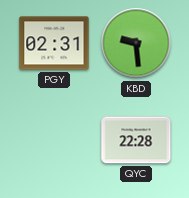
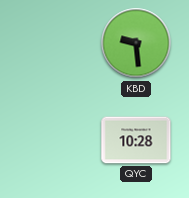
PGY: 02:31 -> none (54, 43)
QYC: 22:28 -> 10:28 (136, 140)
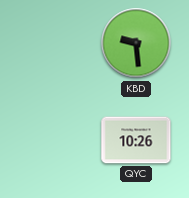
QYC: 10:28 -> 10:26 (136, 140)
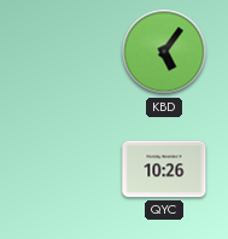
KBD: 9:29 -> 5:06 (164, 52)
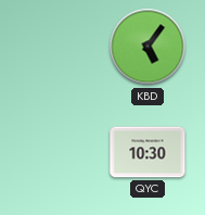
QYC: 10:26 -> 10:30 (148, 152)
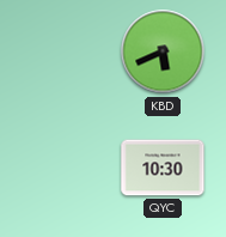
KBD: 5:06 -> 5:41 (163, 51)
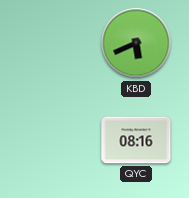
QYC: 10:30 -> 08:16 (136, 140)
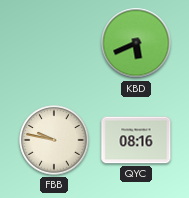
FBB: none -> 9:47 (54, 140)
